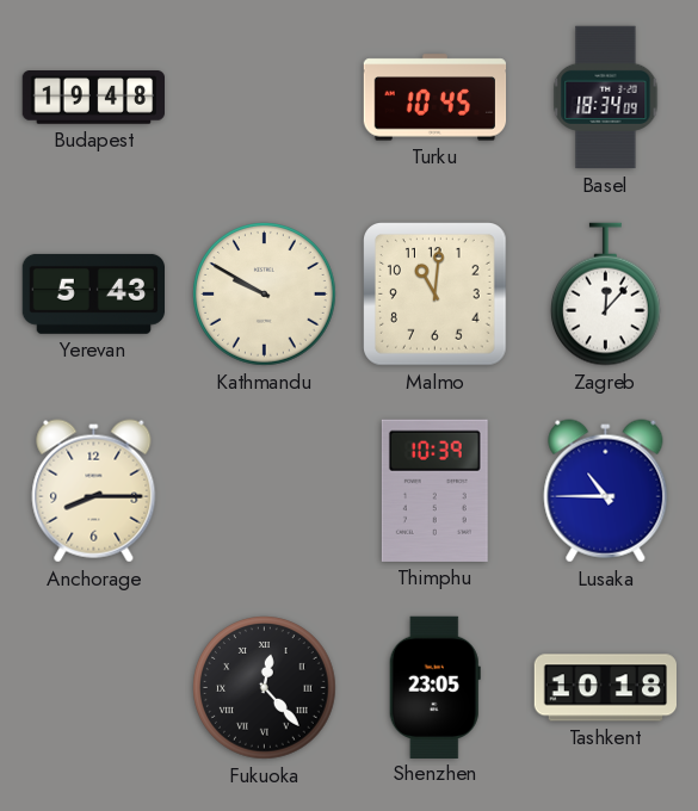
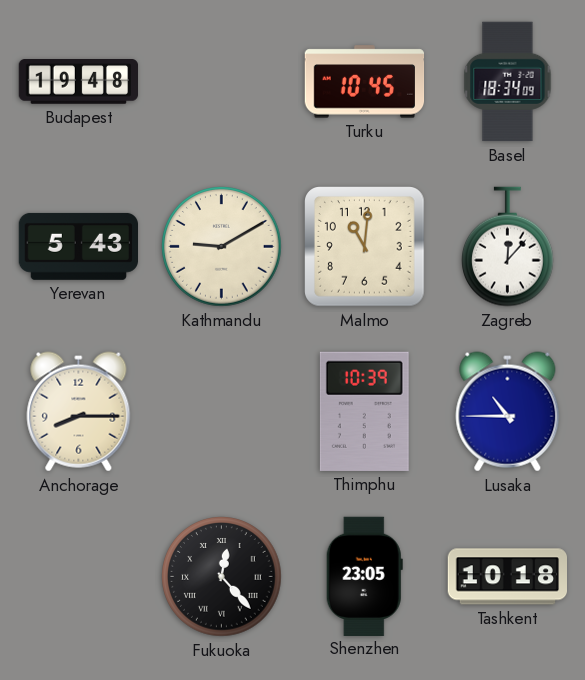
Kathmandu: 9:50 -> 9:10 (222, 247)
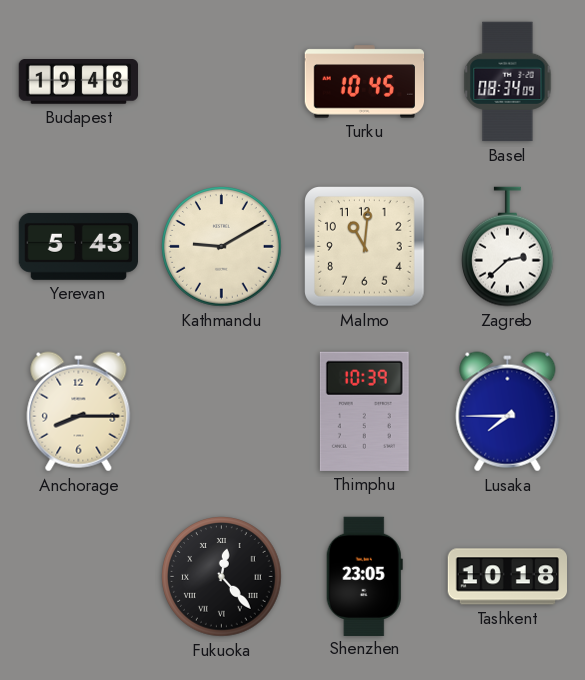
Basel: 18:34 -> 08:34 (508, 82)
Zagreb: 12:07 -> 2:38 (508, 247)
Lusaka: 10:45 -> 7:45 (508, 412)
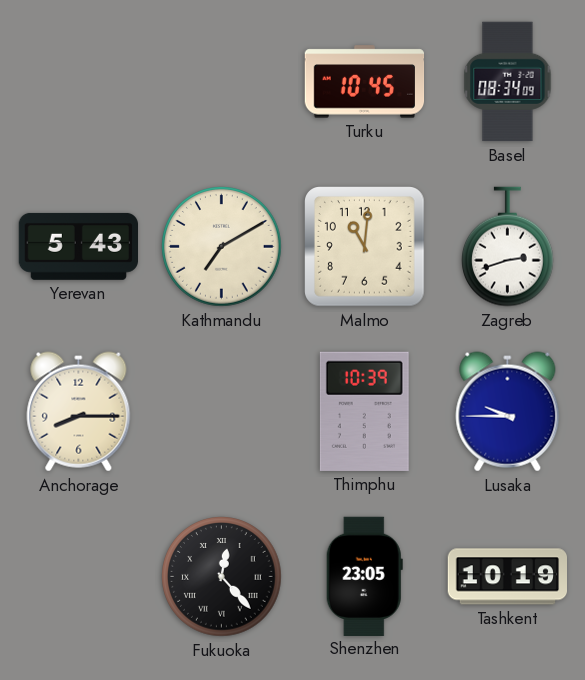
Budapest: 19:48 -> none (79, 82)
Kathmandu: 9:10 -> 7:10 (222, 247)
Zagreb: 2:38 -> 2:42 (508, 247)
Lusaka: 7:45 -> 9:45 (508, 412)
Tashkent: 10:18 -> 10:19 (508, 577)
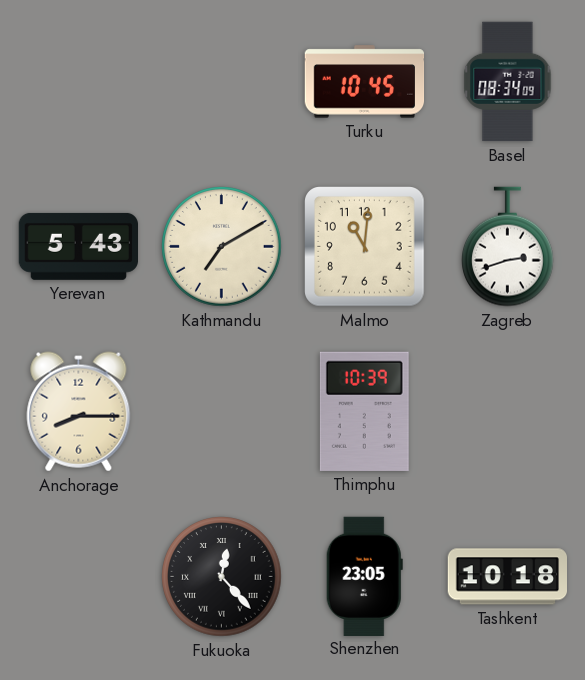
Lusaka: 9:45 -> none (508, 412)
Tashkent: 10:19 -> 10:18 (508, 577)
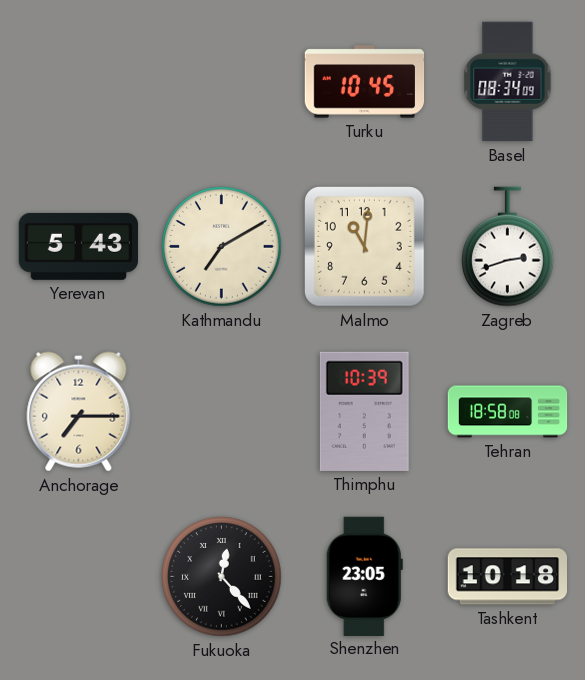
Anchorage: 8:15 -> 7:15 (79, 412)
Tehran: none -> 18:58 (508, 412)
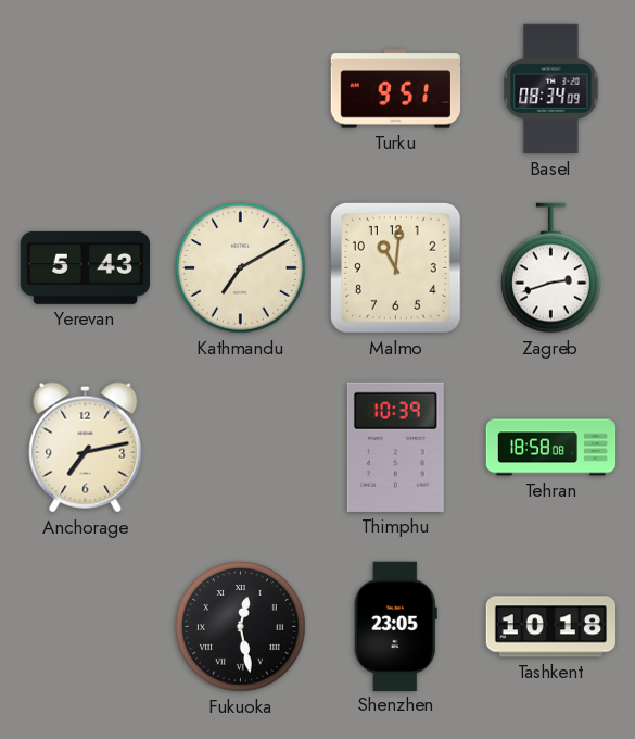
Turku: 10:45 -> 9:51 (396, 89)
Anchorage: 7:15 -> 7:13 (86, 448)
Fukuoka: 12:23 -> 12:28 (241, 627)
